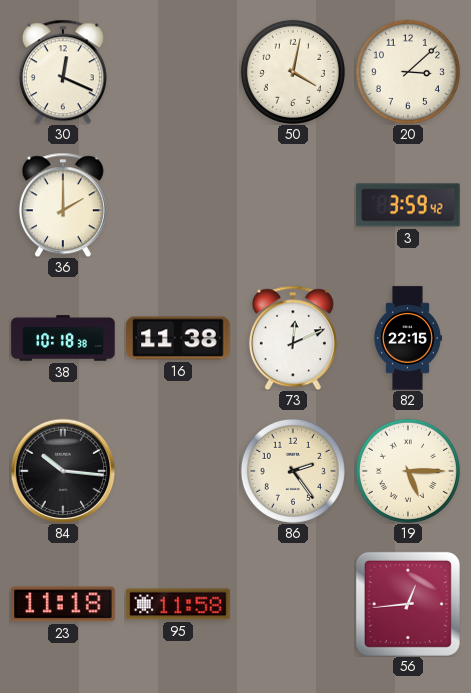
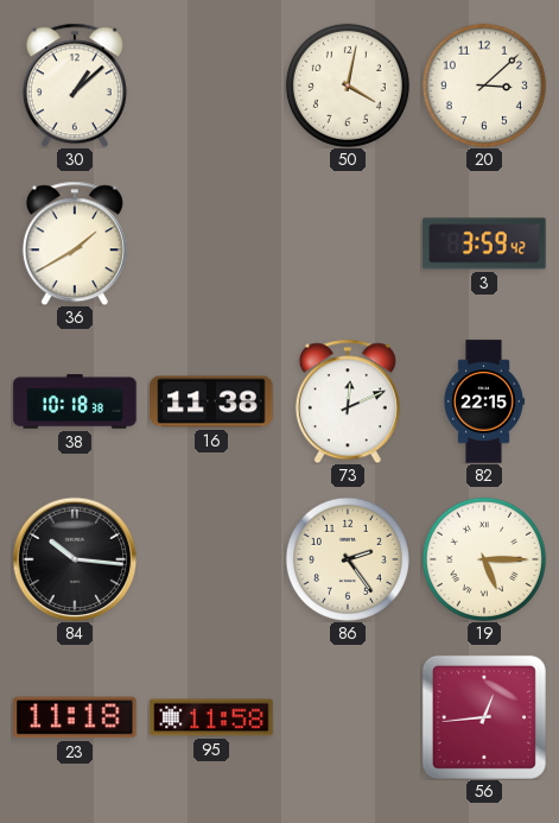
30: 12:19 -> 1:08 (75, 86)
36: 2:00 -> 1:40 (75, 243)
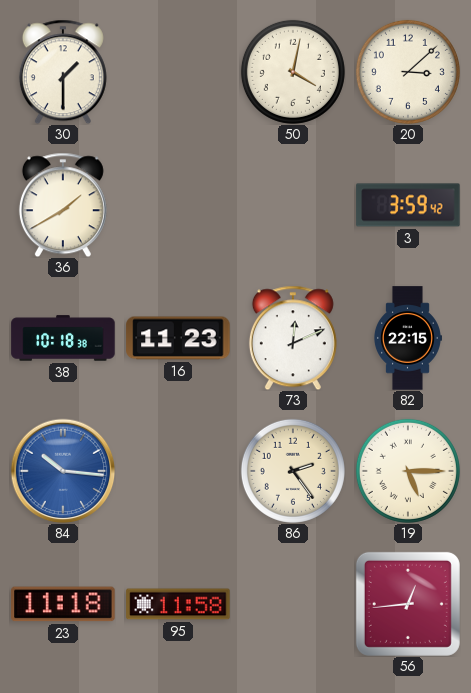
30: 1:08 -> 1:30 (63, 72)
16: 11:38 -> 11:23 (178, 338)
84 dial: black -> blue (63, 471)
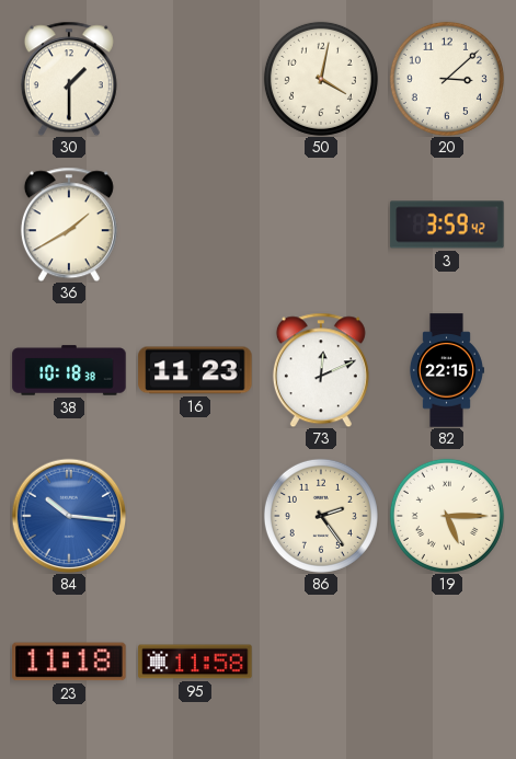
56: 12:44 -> none (408, 604)
